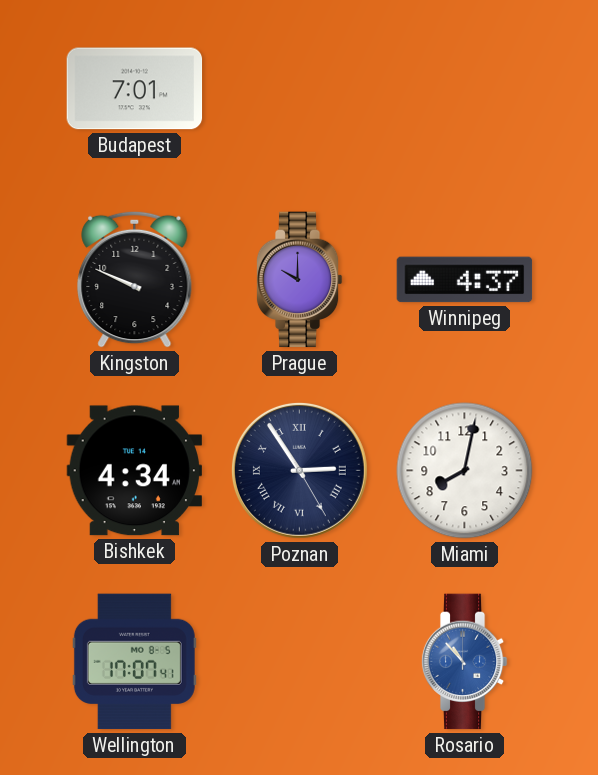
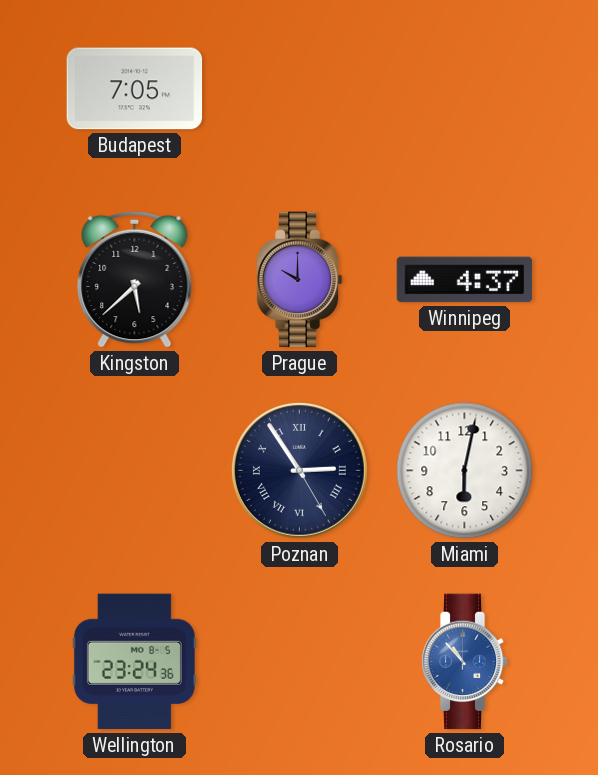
Budapest: 7:01 -> 7:05 (135, 89)
Kingston: 9:49 -> 5:38 (135, 279)
Bishkek: 4:34 -> none (134, 471)
Miami: 8:02 -> 6:02 (465, 471)
Wellington: 17:07 -> 23:24 (134, 662)
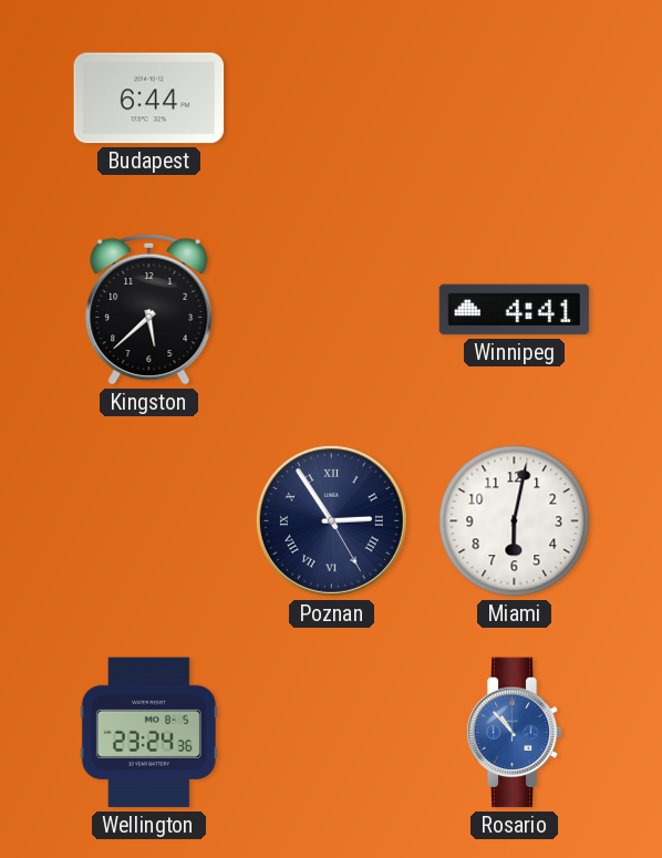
Budapest: 7:05 -> 6:44 (149, 99)
Prague: 10:00 -> none (299, 280)
Winnipeg: 4:37 -> 4:41 (515, 310)
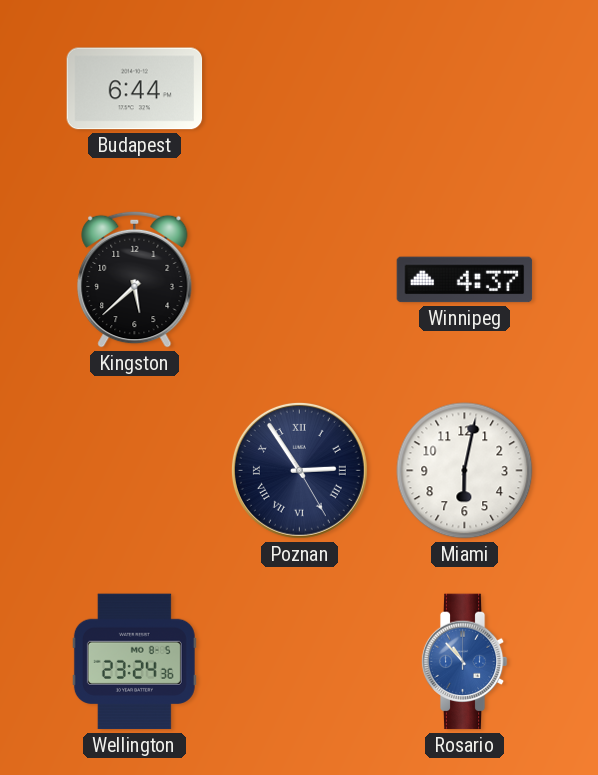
Winnipeg: 4:41 -> 4:37 (465, 280)
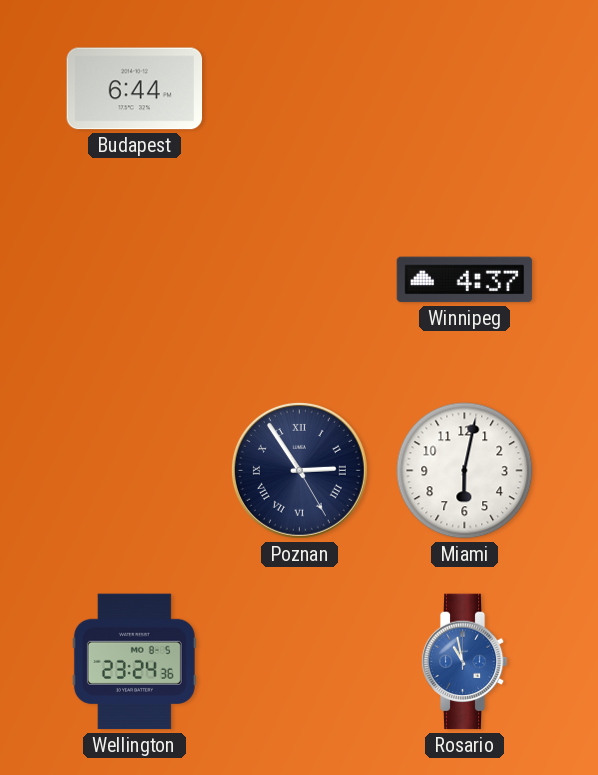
Kingston: 5:38 -> none (135, 279)
Rosario: 10:53 -> 10:58 (464, 662)
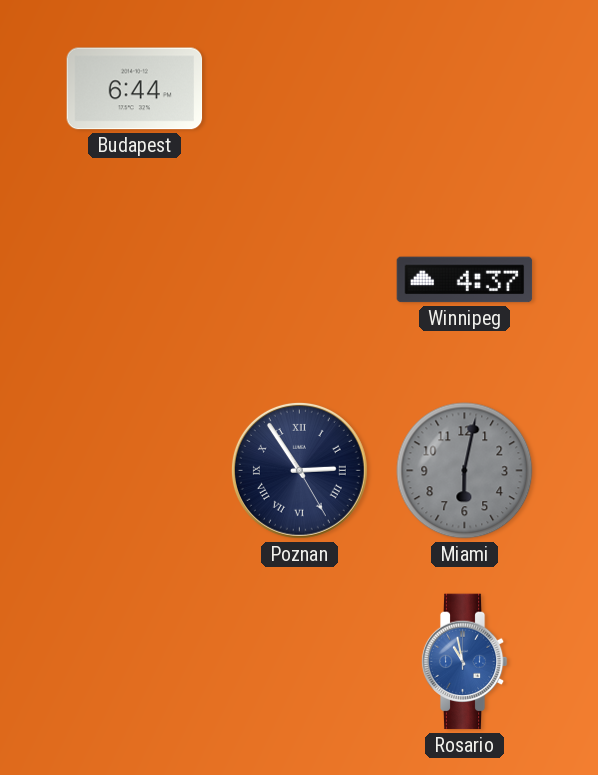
Miami dial: white -> grey (465, 471)
Wellington: 23:24 -> none (134, 662)
